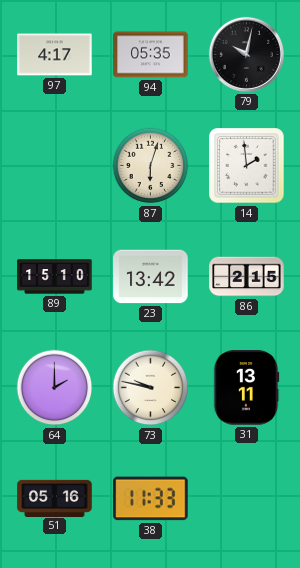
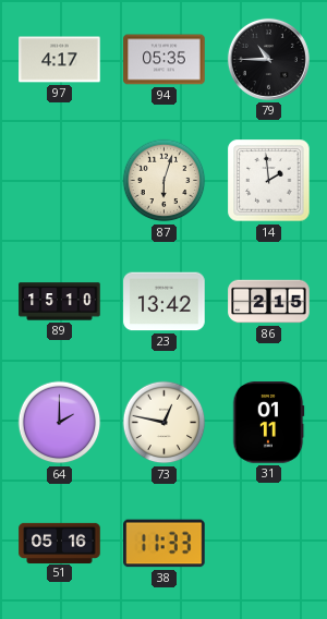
79: 10:02 -> 10:45 (268, 59)
73: 9:47 -> 12:47 (165, 423)
31: 13:11 -> 01:11 (268, 423)
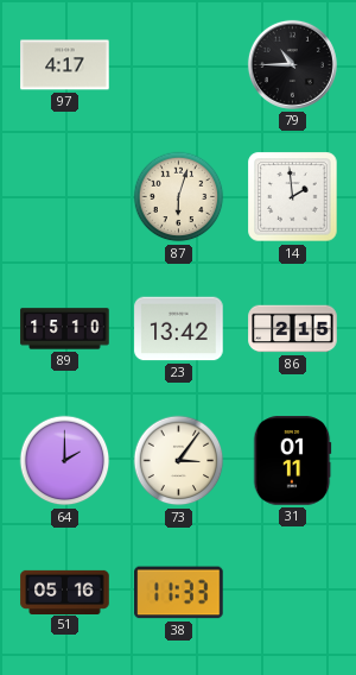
94: 05:35 -> none (165, 60)
73: 12:47 -> 3:06 (179, 461)
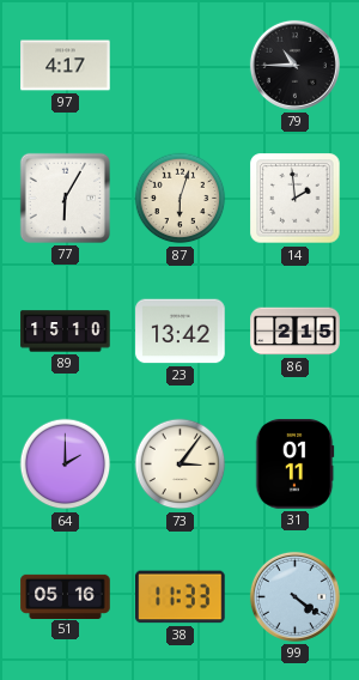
77: none -> 6:05 (65, 198)
99: none -> 4:21 (294, 596)
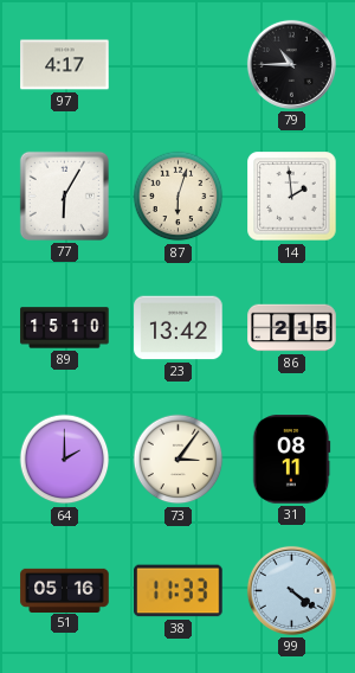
31: 01:11 -> 08:11 (291, 460)
